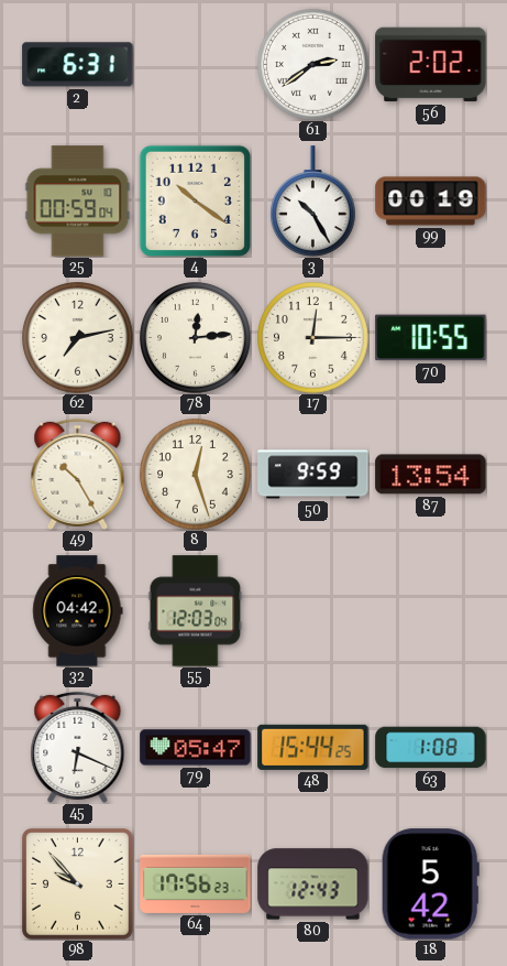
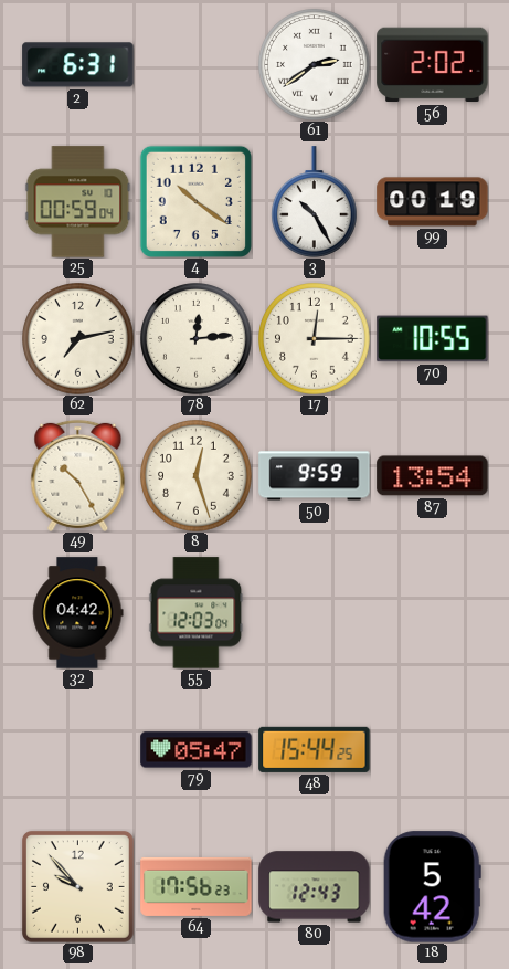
45: 6:19 -> none (78, 747)
63: 1:08 -> none (431, 748)
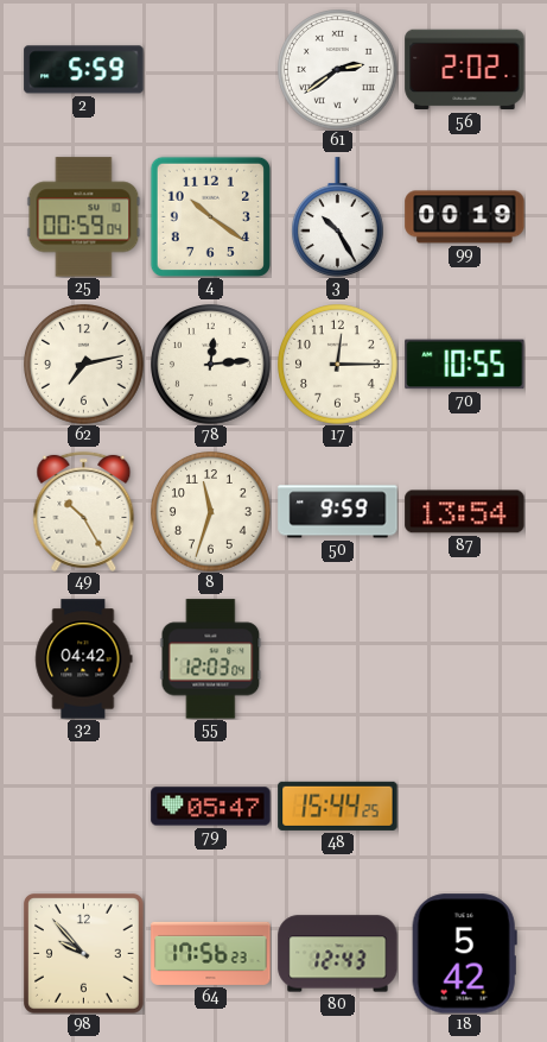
2: 6:31 -> 5:59 (84, 70)
8: 12:27 -> 11:33 (211, 512)
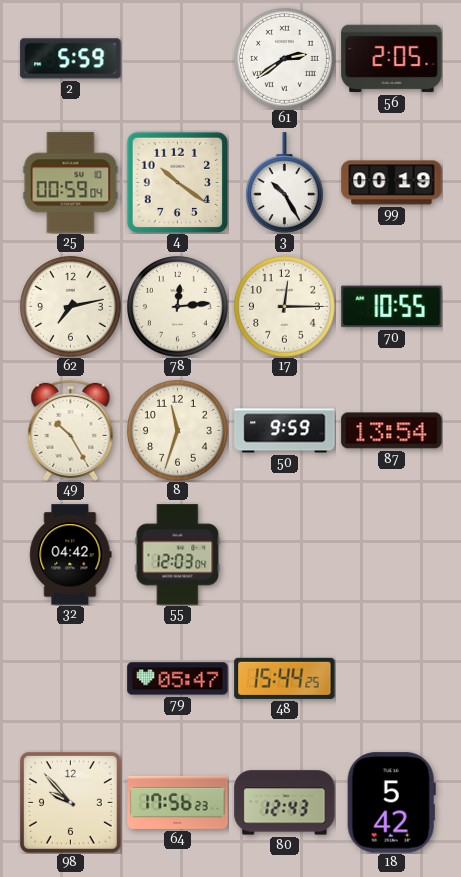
56: 2:02 -> 2:05 (392, 59)
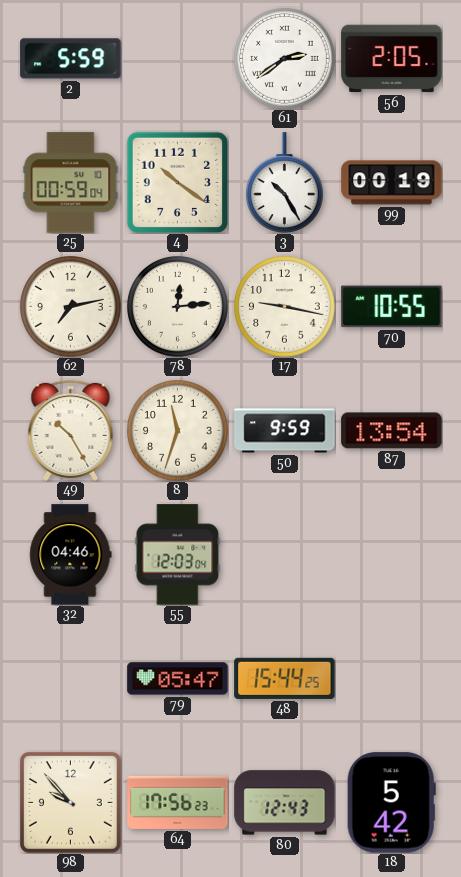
17: 12:15 -> 9:17 (285, 307)
32: 04:42 -> 04:46 (71, 555)
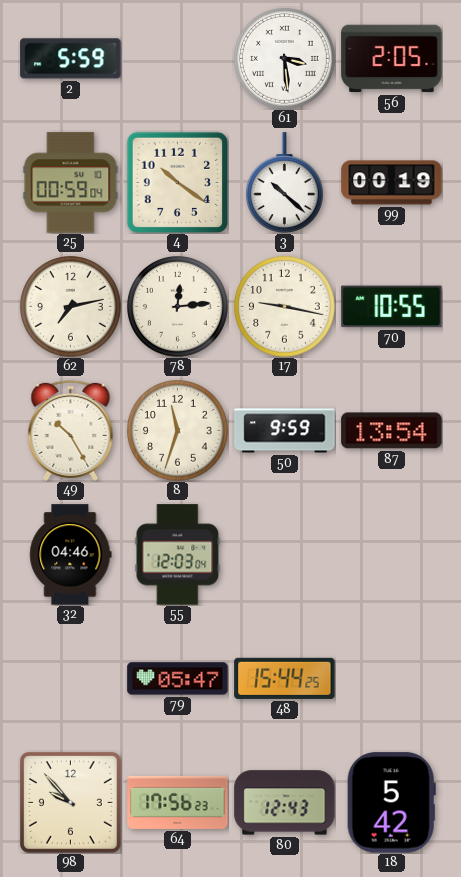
61: 2:39 -> 3:29 (285, 59)
3: 10:25 -> 10:22 (285, 183)
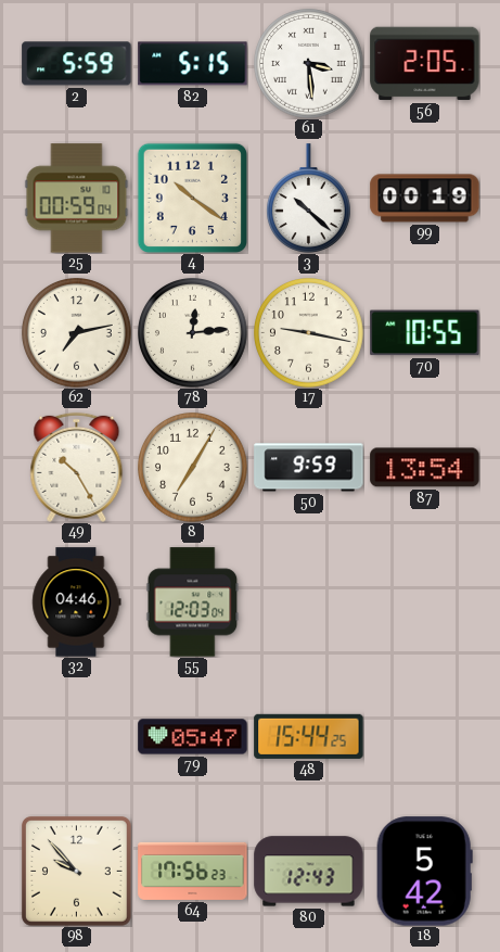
82: none -> 5:15 (193, 64)
8: 11:33 -> 7:05 (193, 468)
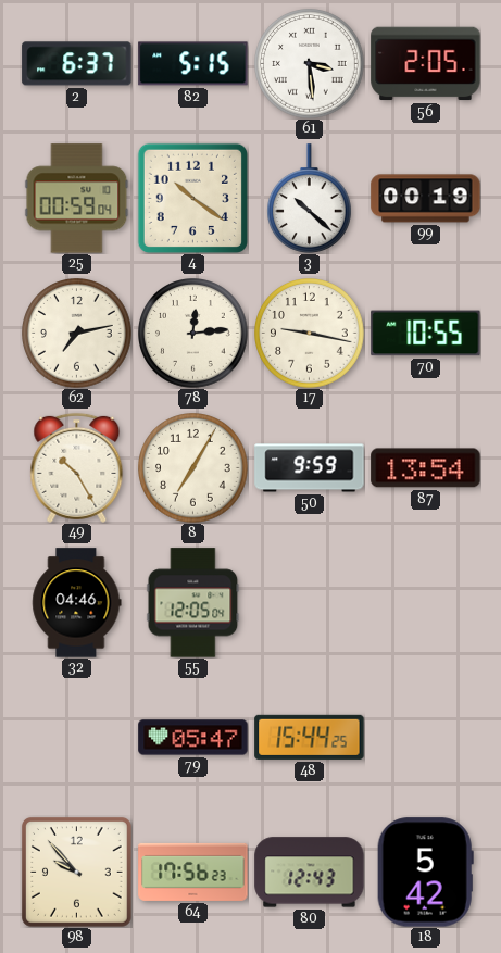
2: 5:59 -> 6:37 (77, 64)
55: 12:03 -> 12:05 (193, 603)
